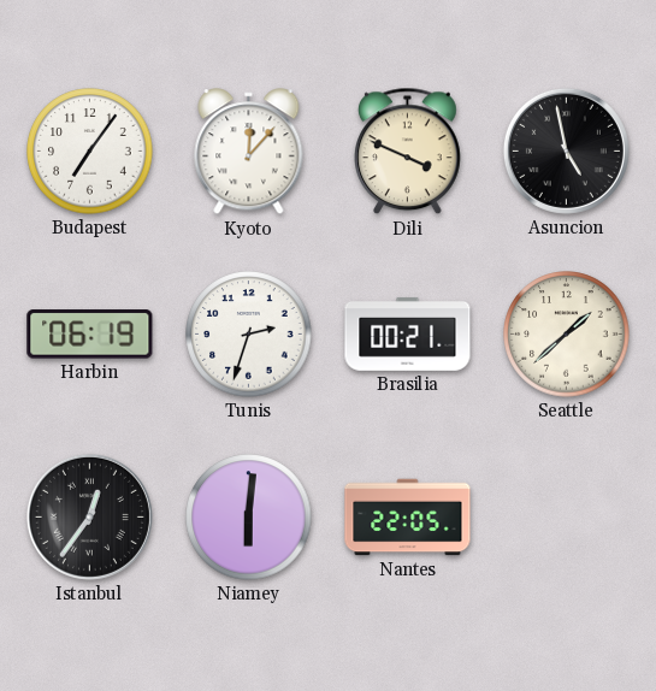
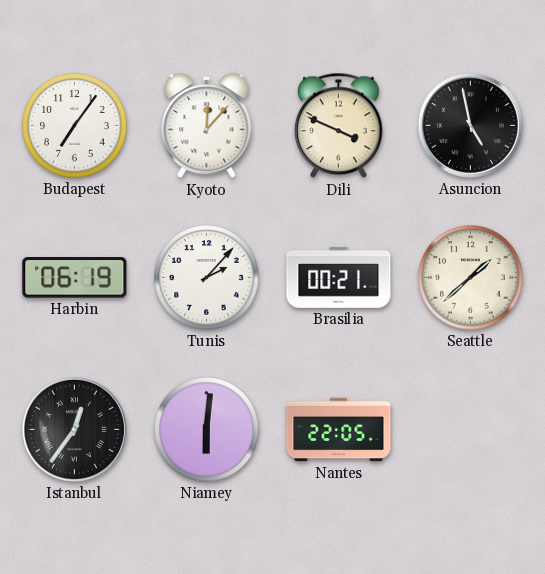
Tunis: 2:33 -> 2:07 (207, 278)
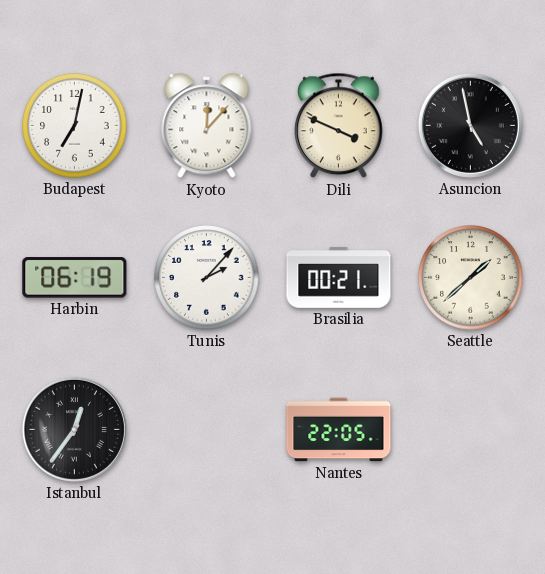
Budapest: 7:06 -> 7:02 (75, 126)
Niamey: 6:01 -> none (207, 430)
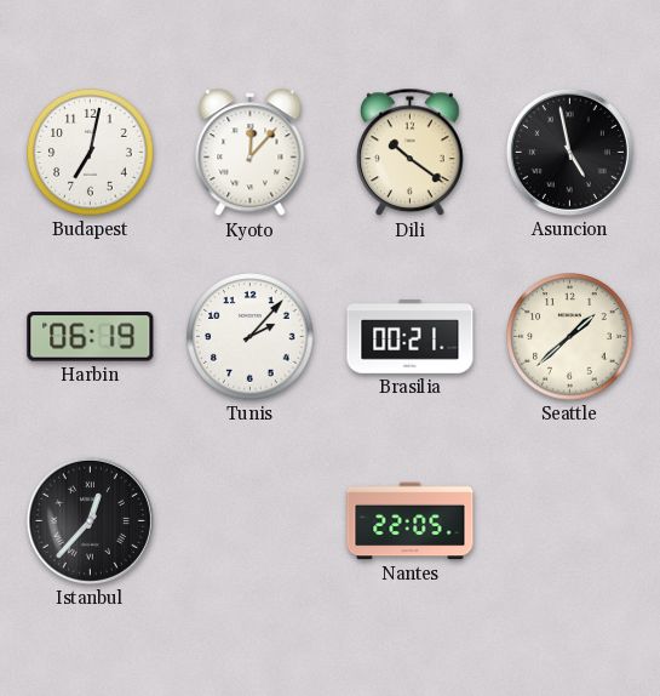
Dili: 3:49 -> 10:21 (411, 153)
Istanbul: 12:36 -> 12:37 (90, 520)
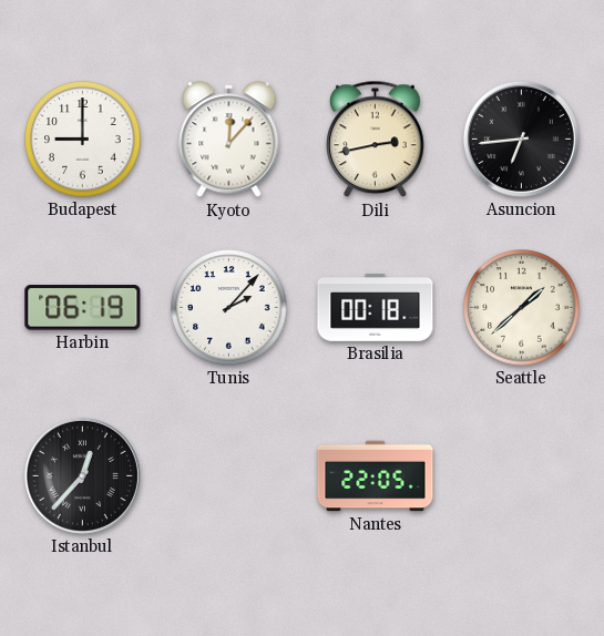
Budapest: 7:02 -> 9:00 (83, 140)
Dili: 10:21 -> 2:43 (376, 140)
Asuncion: 4:58 -> 6:44 (521, 139)
Brasilia: 00:21 -> 00:18 (376, 307)
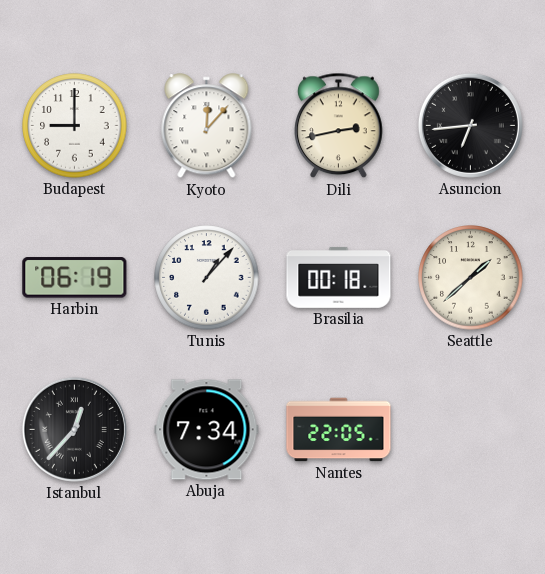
Tunis: 2:07 -> 1:07 (207, 278)
Abuja: none -> 7:34 (207, 430)
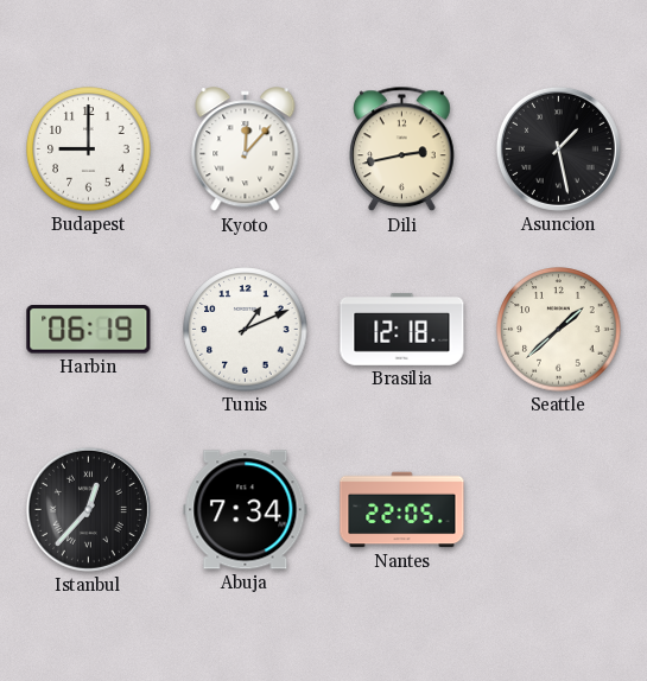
Asuncion: 6:44 -> 1:28 (558, 148)
Tunis: 1:07 -> 1:11 (246, 330)
Brasilia: 00:18 -> 12:18 (402, 329)
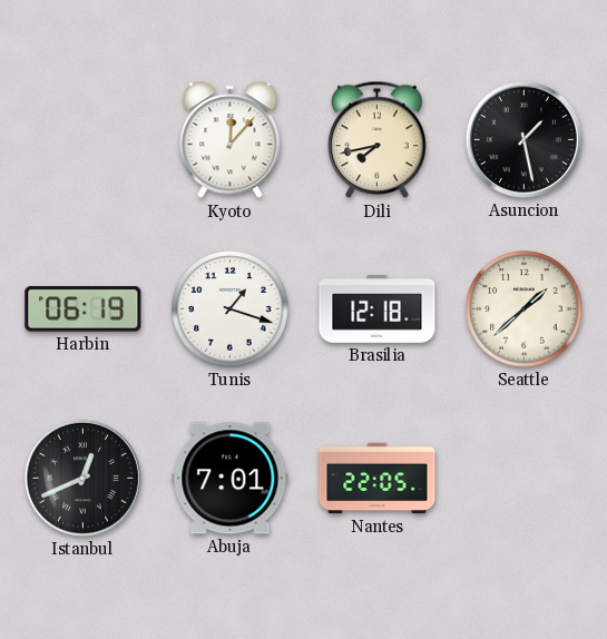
Budapest: 9:00 -> none (89, 149)
Dili: 2:43 -> 7:43 (378, 140)
Tunis: 1:11 -> 1:18 (231, 309)
Istanbul: 12:37 -> 12:41 (82, 478)
Abuja: 7:34 -> 7:01 (231, 479)
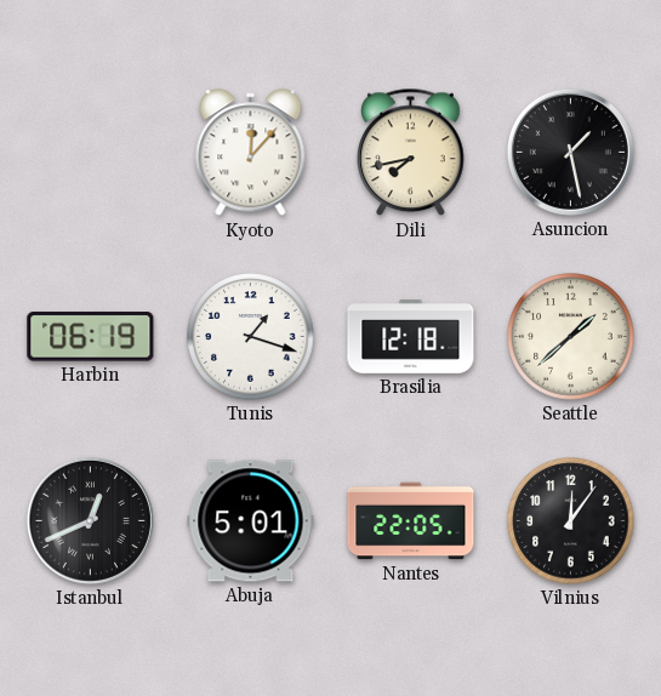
Abuja: 7:01 -> 5:01 (251, 521)
Vilnius: none -> 12:06 (571, 521)
